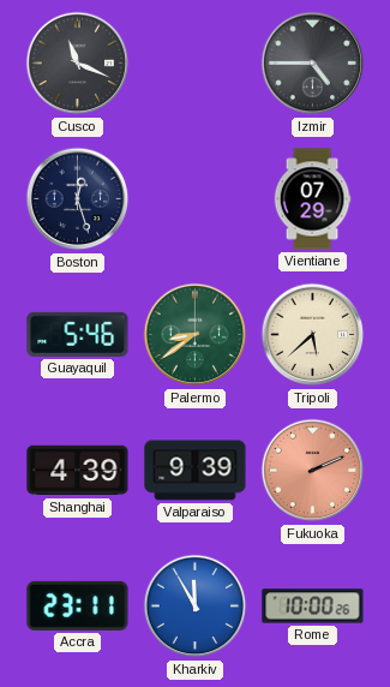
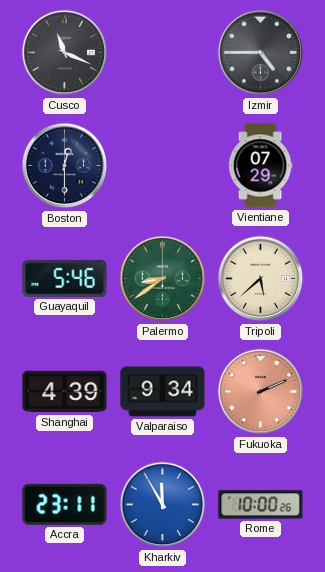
Boston: 12:27 -> 12:30 (65, 166)
Valparaiso: 9:39 -> 9:34 (163, 392)
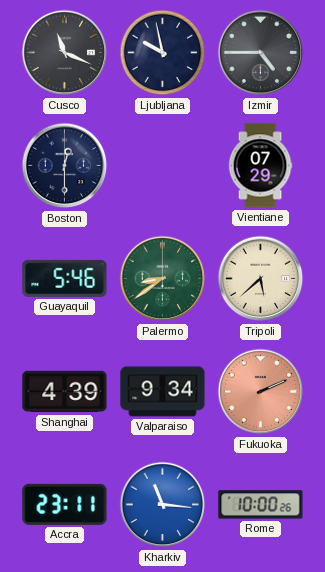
Ljubljana: none -> 9:58 (163, 53)
Kharkiv: 11:55 -> 11:16 (163, 505)
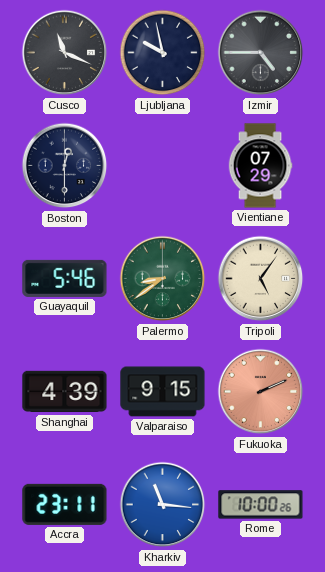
Tripoli: 5:38 -> 5:06 (261, 279)
Valparaiso: 9:34 -> 9:15 (163, 392)
